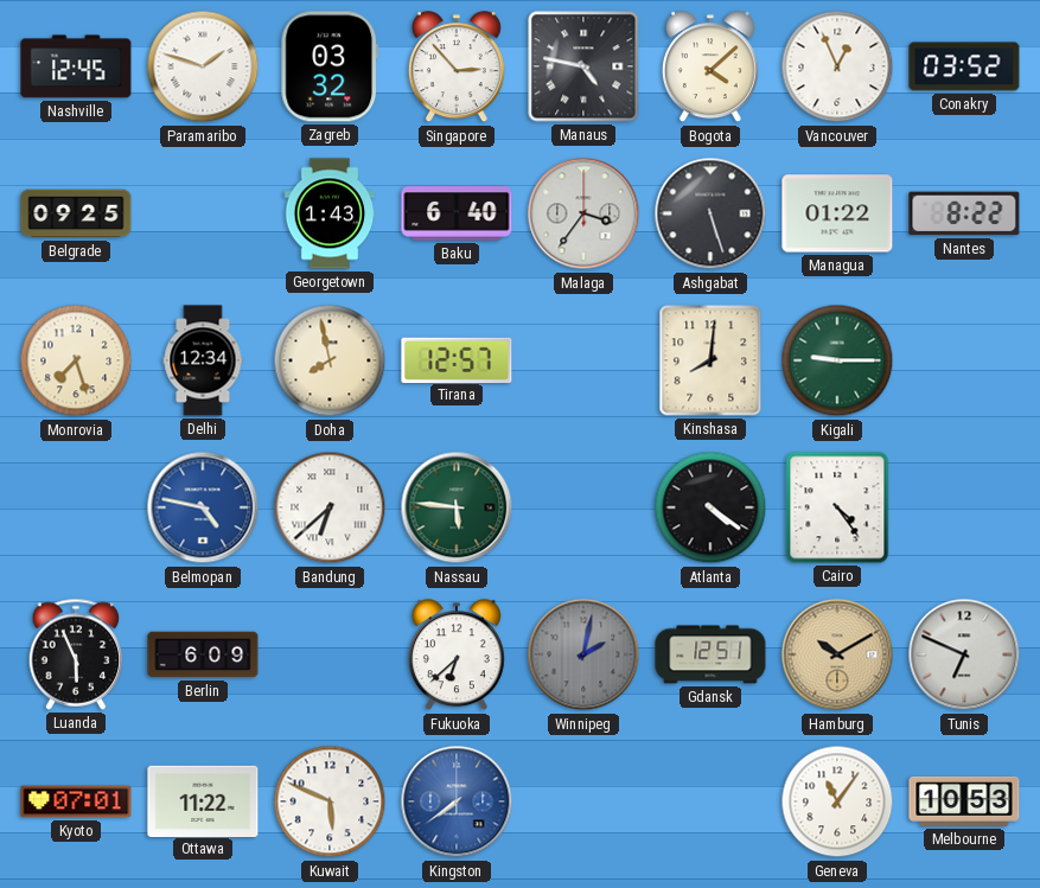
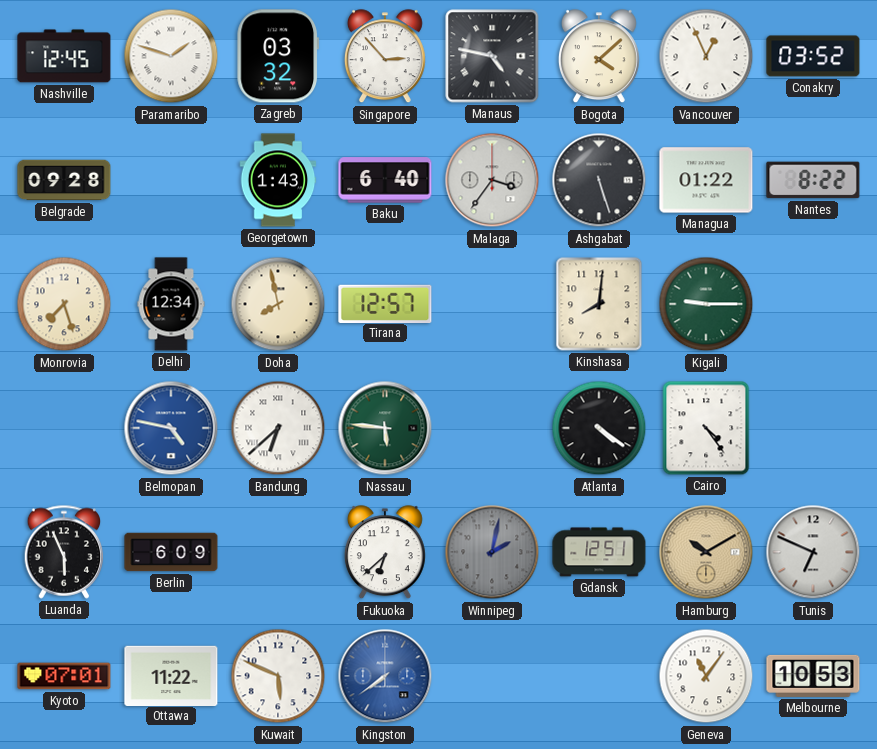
Belgrade: 09:25 -> 09:28 (64, 180)
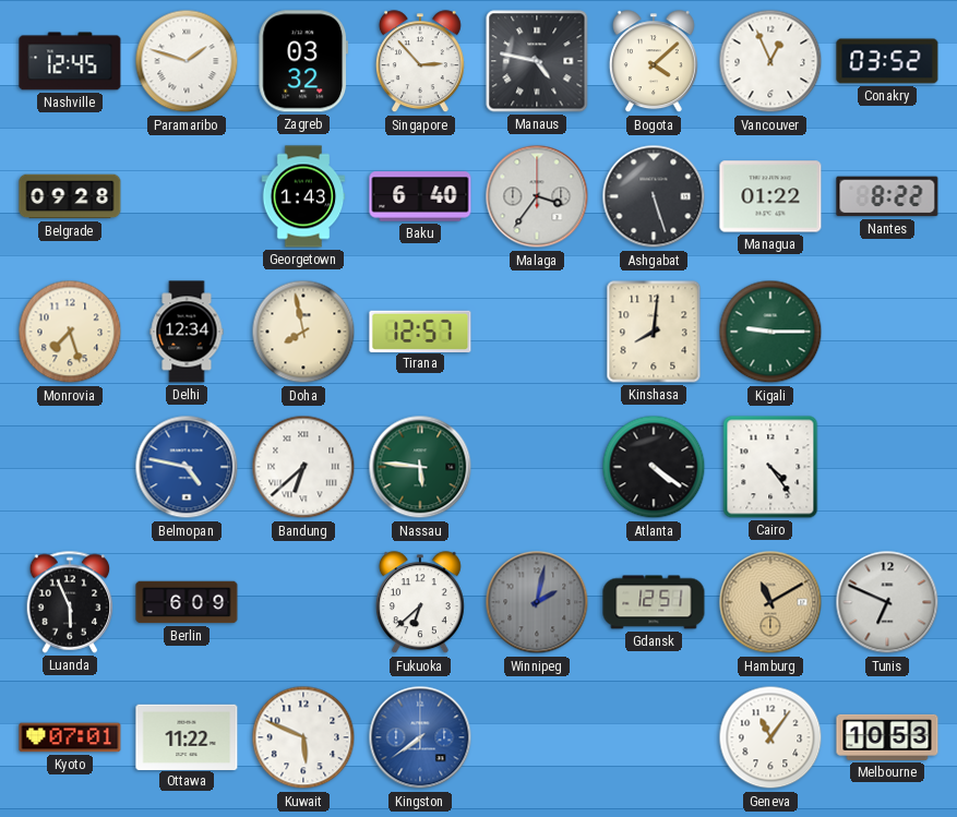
Hamburg: 10:10 -> 11:10 (770, 602)
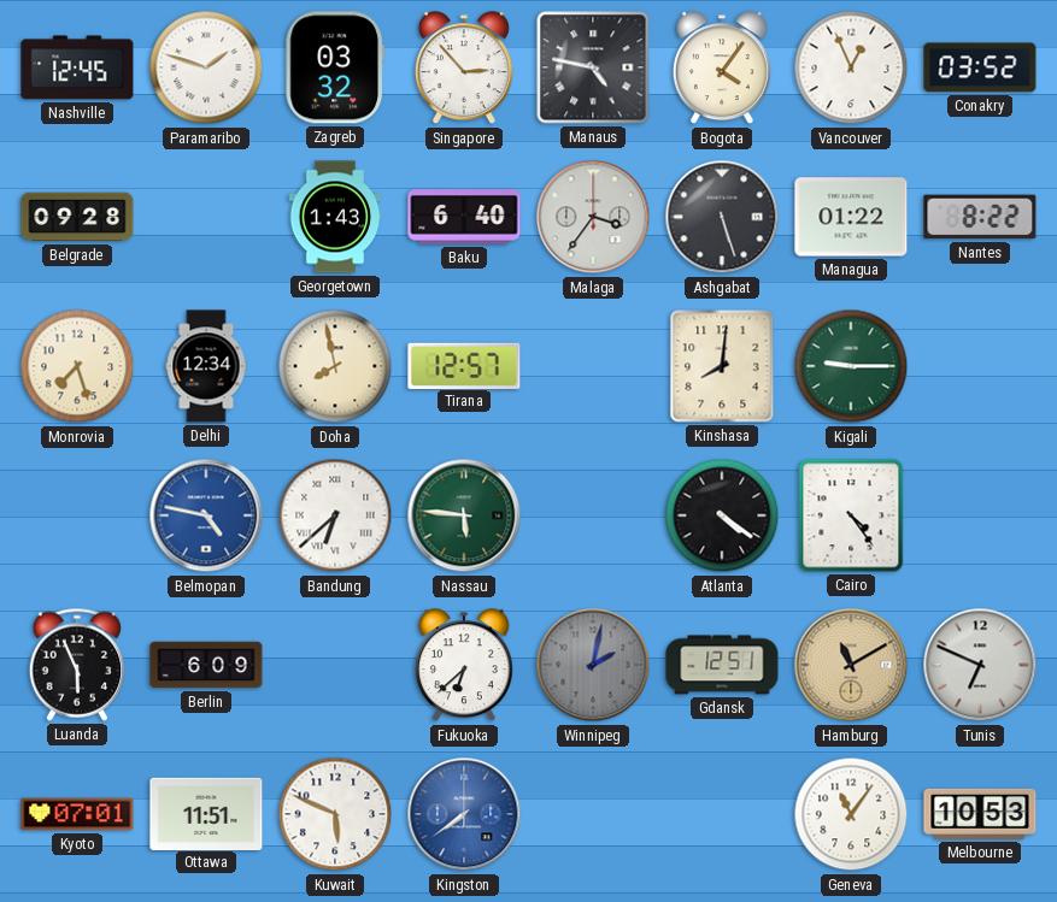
Bogota: 4:08 -> 4:06 (722, 69)
Ottawa: 11:22 -> 11:51 (206, 813)
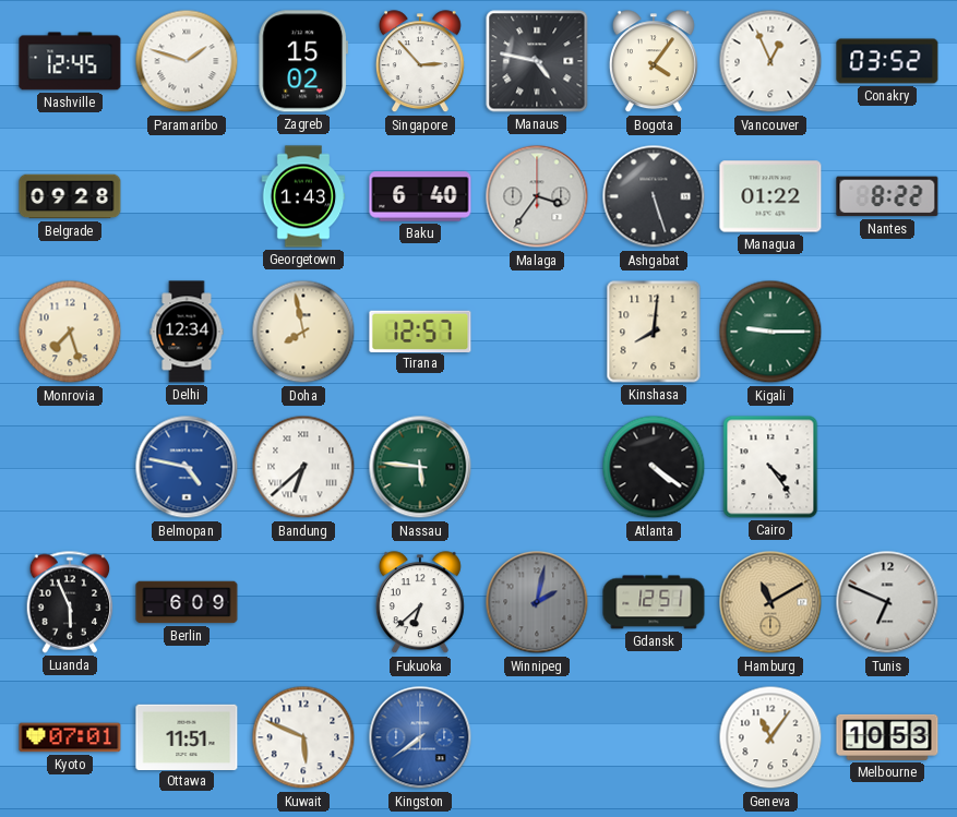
Zagreb: 03:32 -> 15:02 (303, 61)
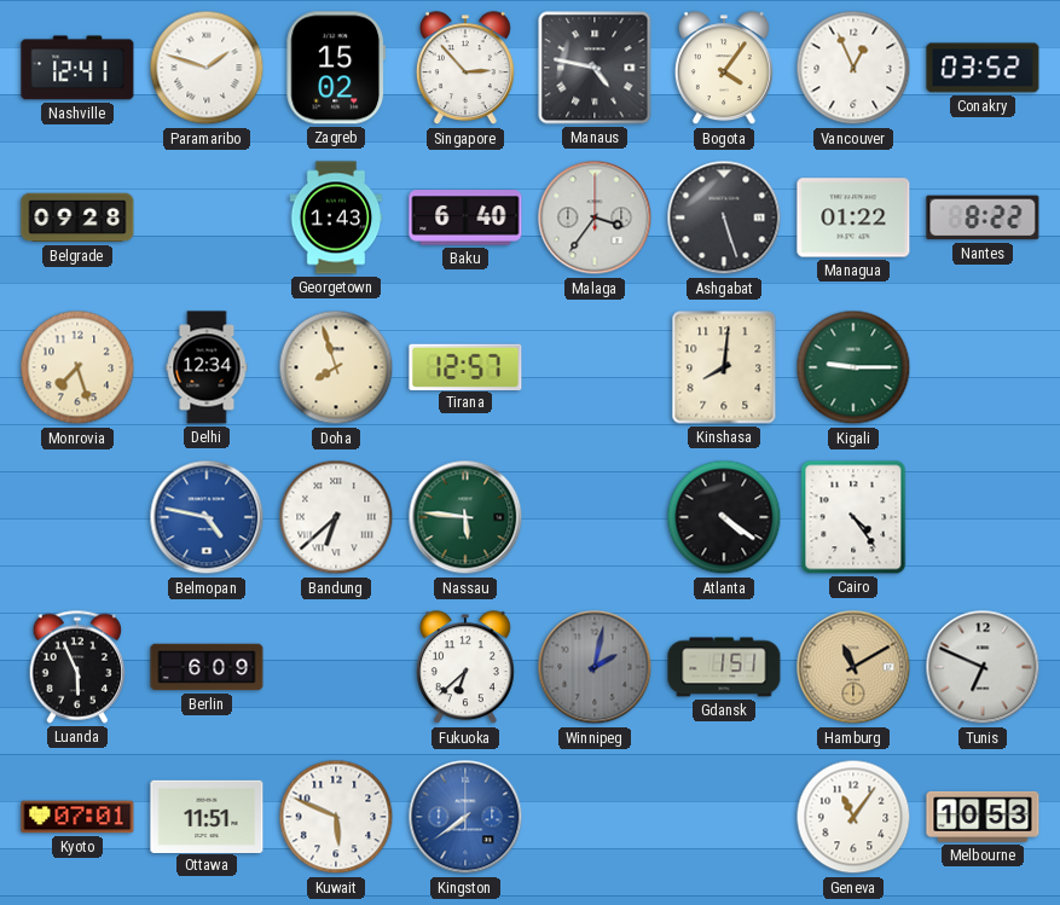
Nashville: 12:45 -> 12:41 (77, 68)
Doha: 7:58 -> 7:57 (336, 367)
Gdansk: 12:51 -> 1:51 (724, 667)
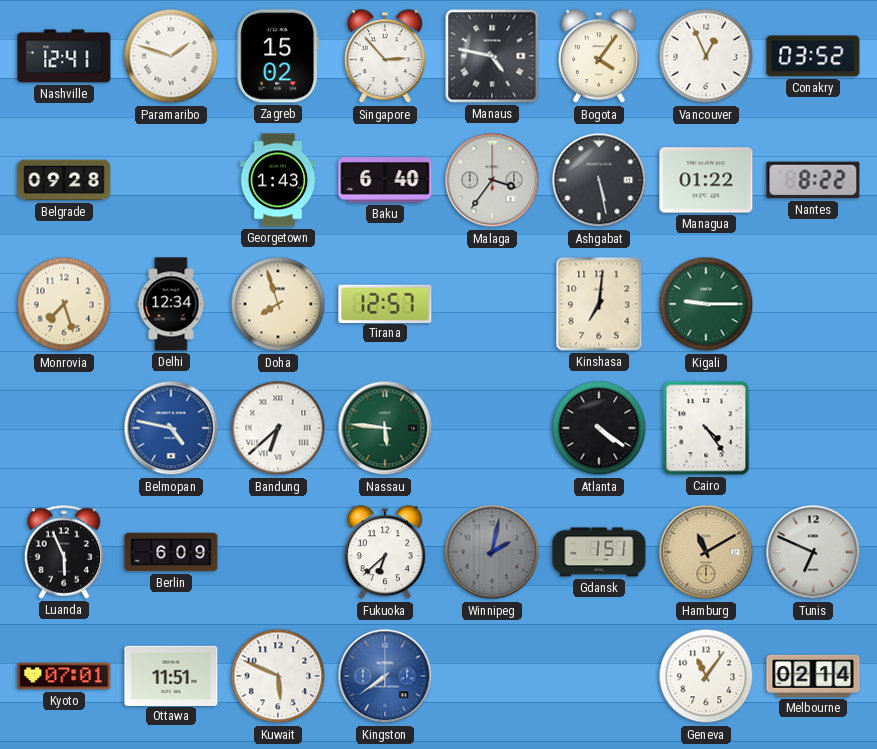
Ashgabat: 5:27 -> 5:28 (599, 180)
Kinshasa: 8:01 -> 7:01 (599, 304)
Melbourne: 10:53 -> 02:14 (813, 676)
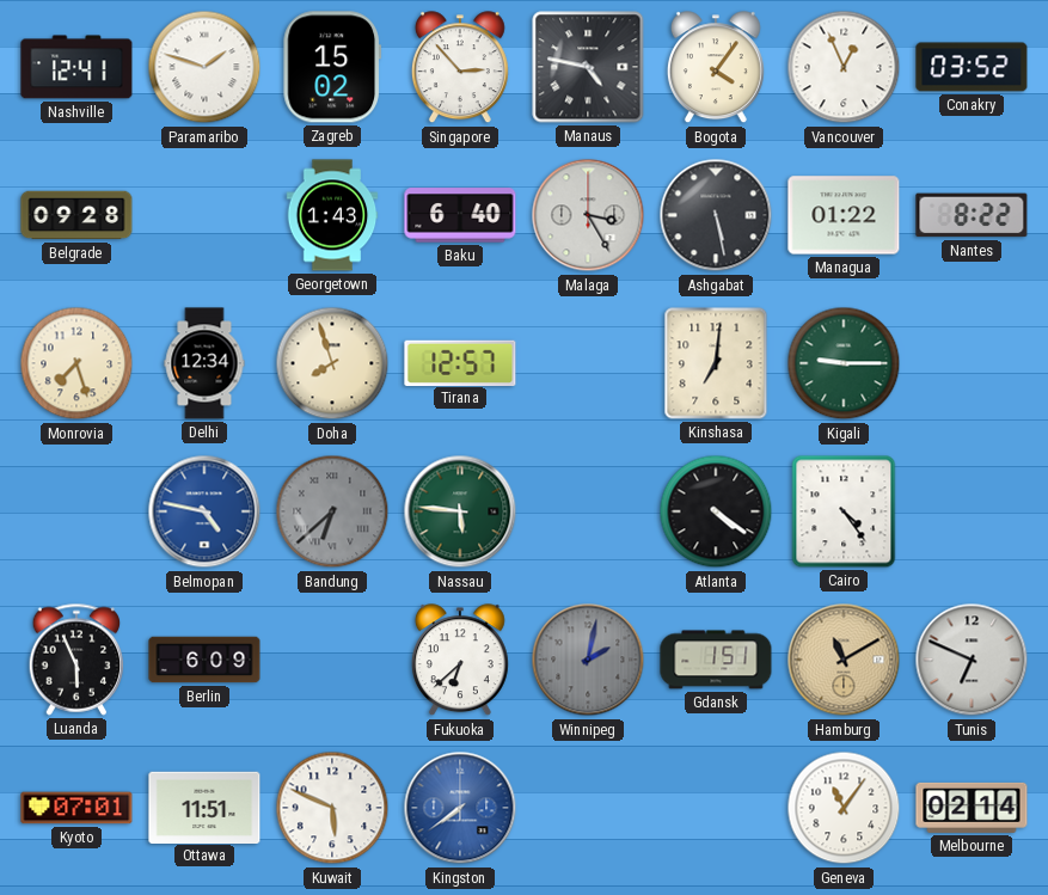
Malaga: 3:36 -> 3:25 (588, 215)
Bandung dial: white -> grey (332, 511)
